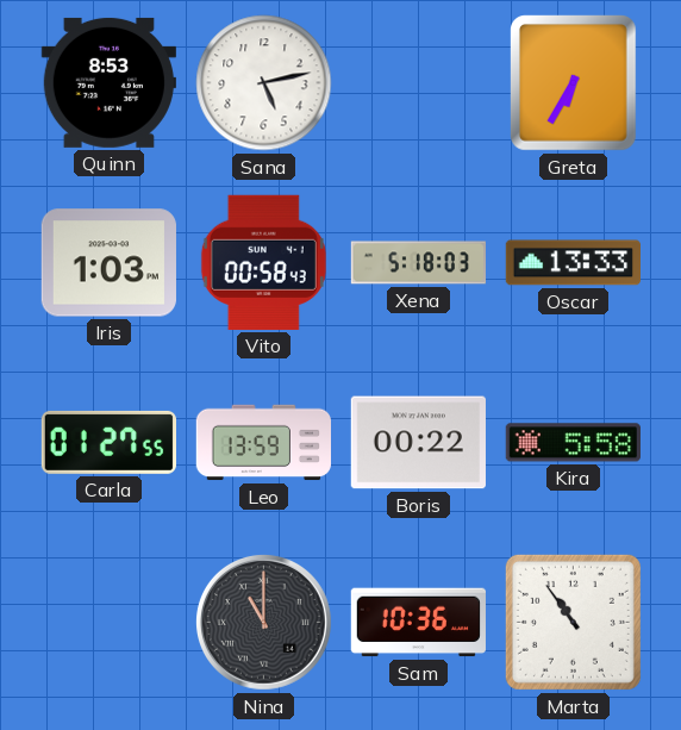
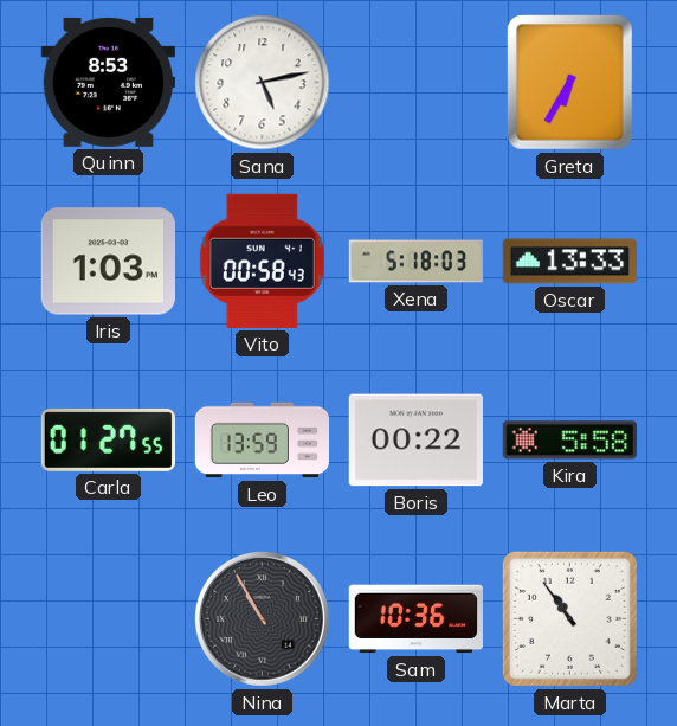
Nina: 11:00 -> 10:55 (262, 618)
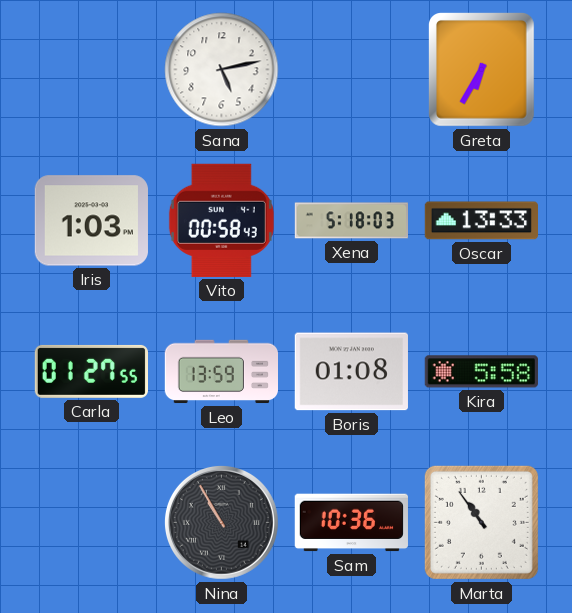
Quinn: 8:53 -> none (108, 82)
Boris: 00:22 -> 01:08 (351, 372)
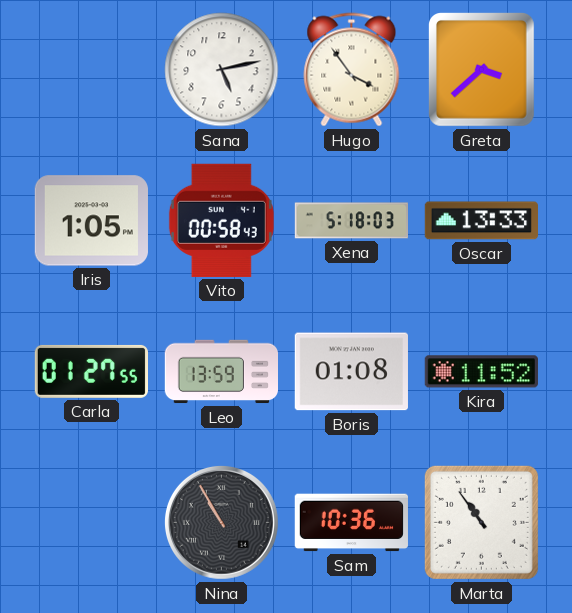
Hugo: none -> 3:54 (352, 70)
Greta: 6:35 -> 3:38 (482, 70)
Iris: 1:03 -> 1:05 (91, 221)
Kira: 5:58 -> 11:52 (481, 372)
